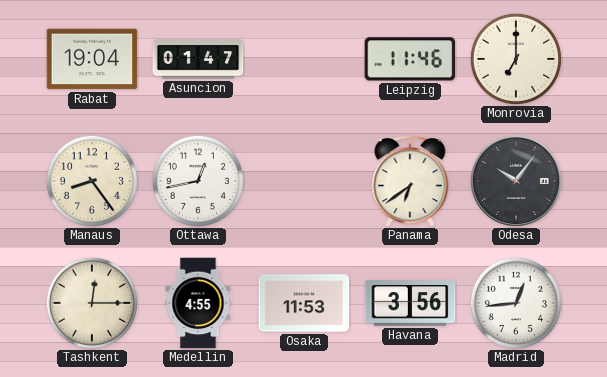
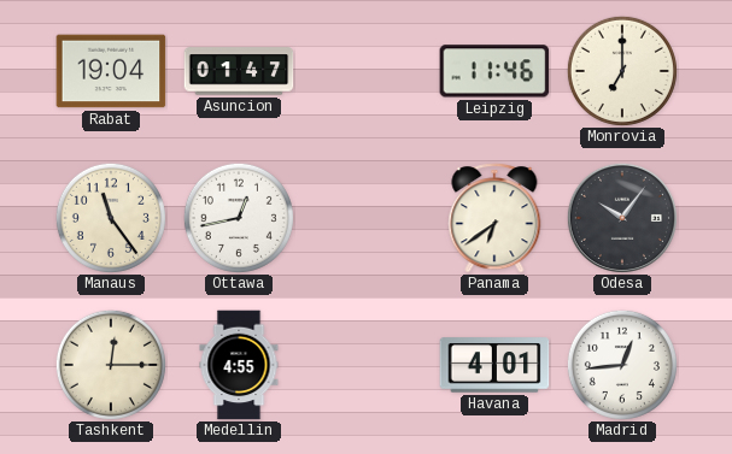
Manaus: 8:24 -> 11:24 (111, 218)
Osaka: 11:53 -> none (304, 303)
Havana: 3:56 -> 4:01 (494, 365)
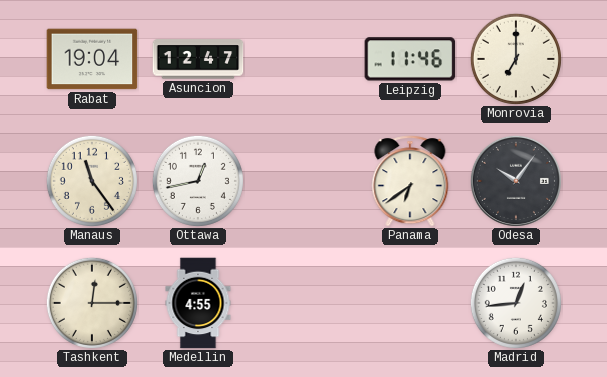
Asuncion: 01:47 -> 12:47 (198, 59)
Havana: 4:01 -> none (494, 365)
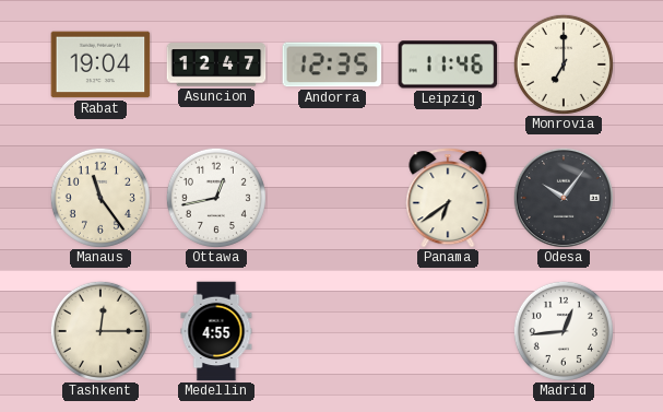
Andorra: none -> 12:35 (332, 64)
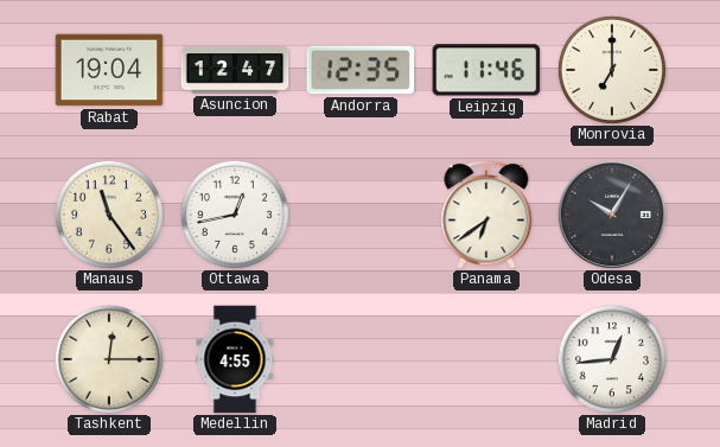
Odesa: 10:06 -> 10:05 (612, 215)
